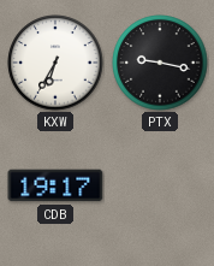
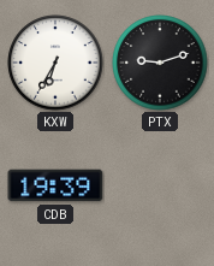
PTX: 9:17 -> 9:12 (160, 63)
CDB: 19:17 -> 19:39 (55, 185)
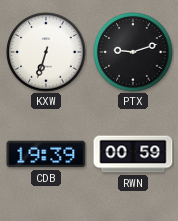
KXW: 6:35 -> 6:33 (46, 52)
RWN: none -> 00:59 (133, 154)
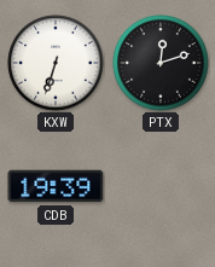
PTX: 9:12 -> 12:12 (161, 63)
RWN: 00:59 -> none (133, 154)
